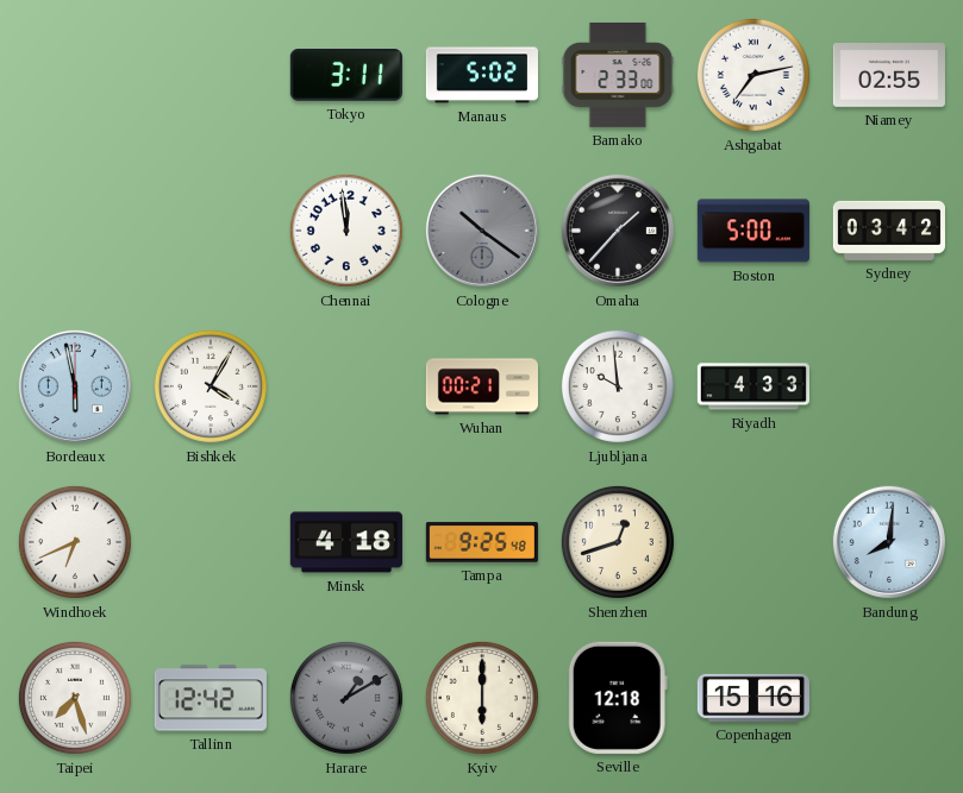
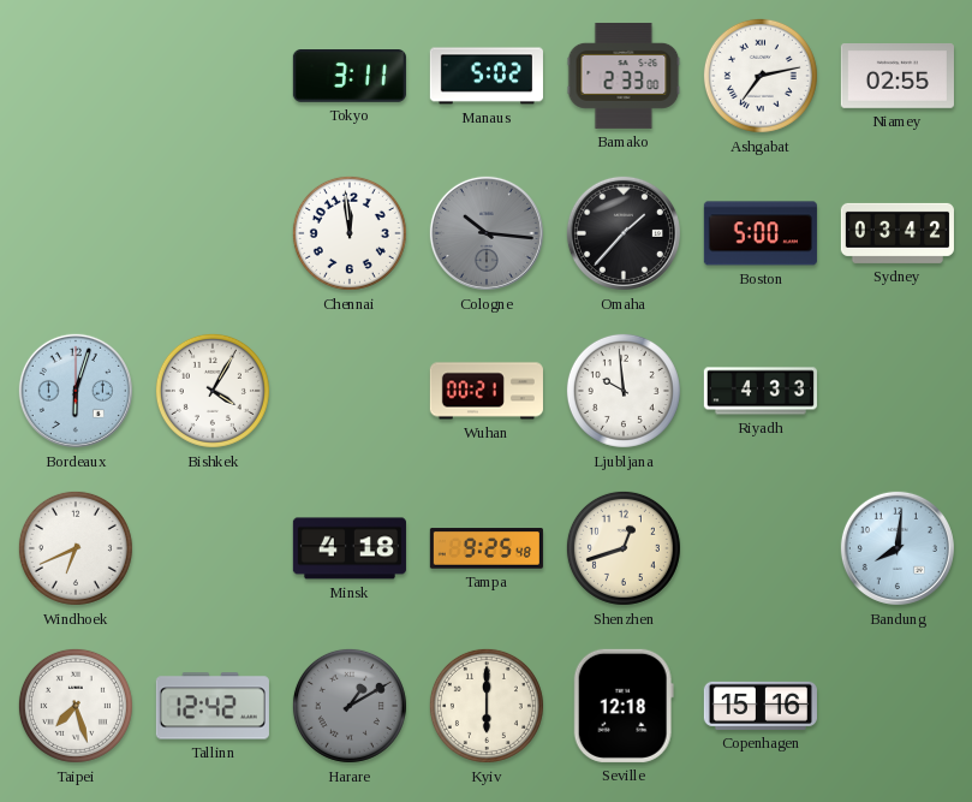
Cologne: 10:21 -> 10:16 (487, 233)
Bordeaux: 5:58 -> 6:03 (76, 391)
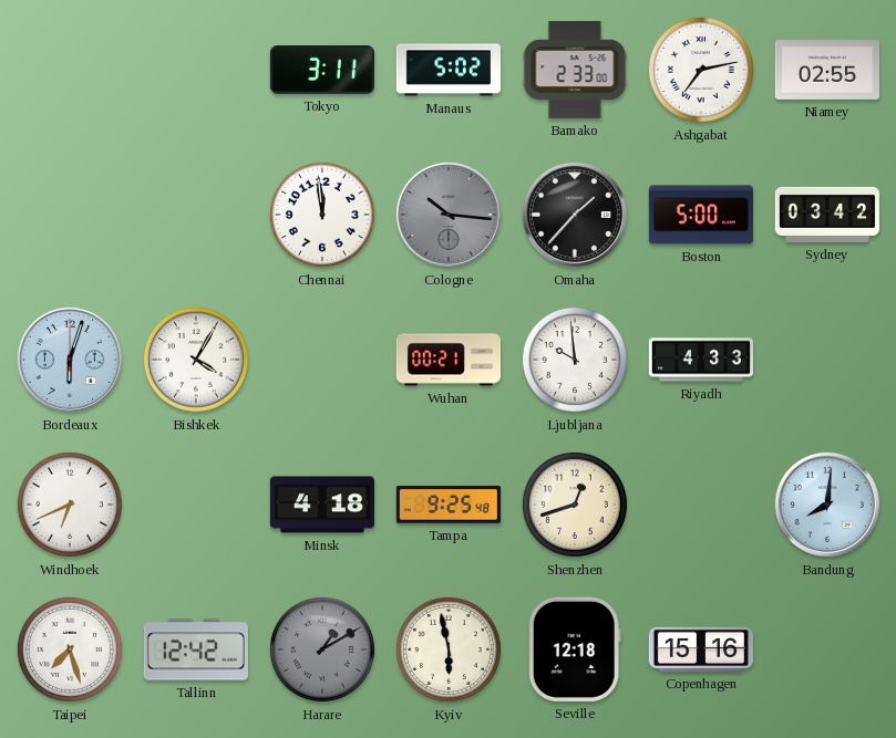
Kyiv: 6:00 -> 5:58 (449, 649)
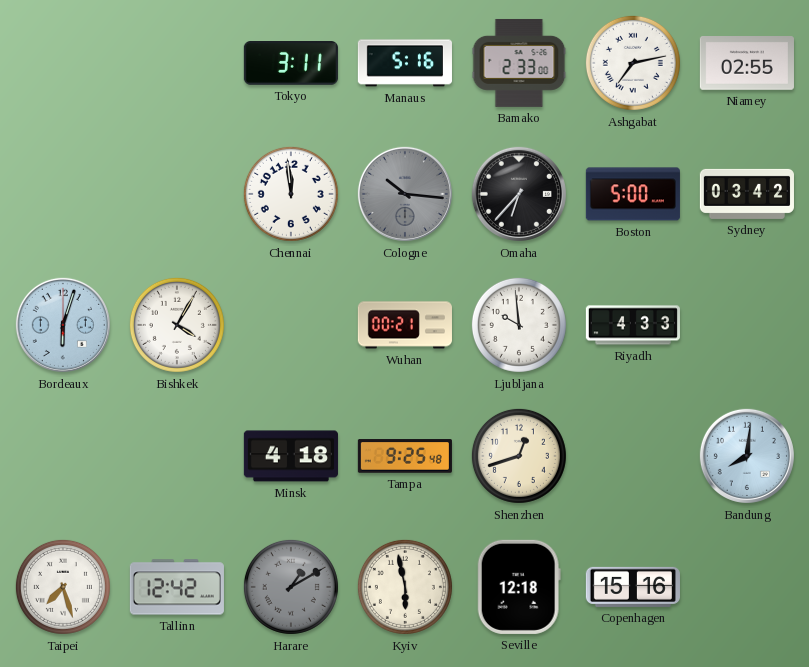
Manaus: 5:02 -> 5:16 (405, 63)
Omaha: 1:37 -> 6:37 (519, 194)
Windhoek: 6:41 -> none (70, 505)
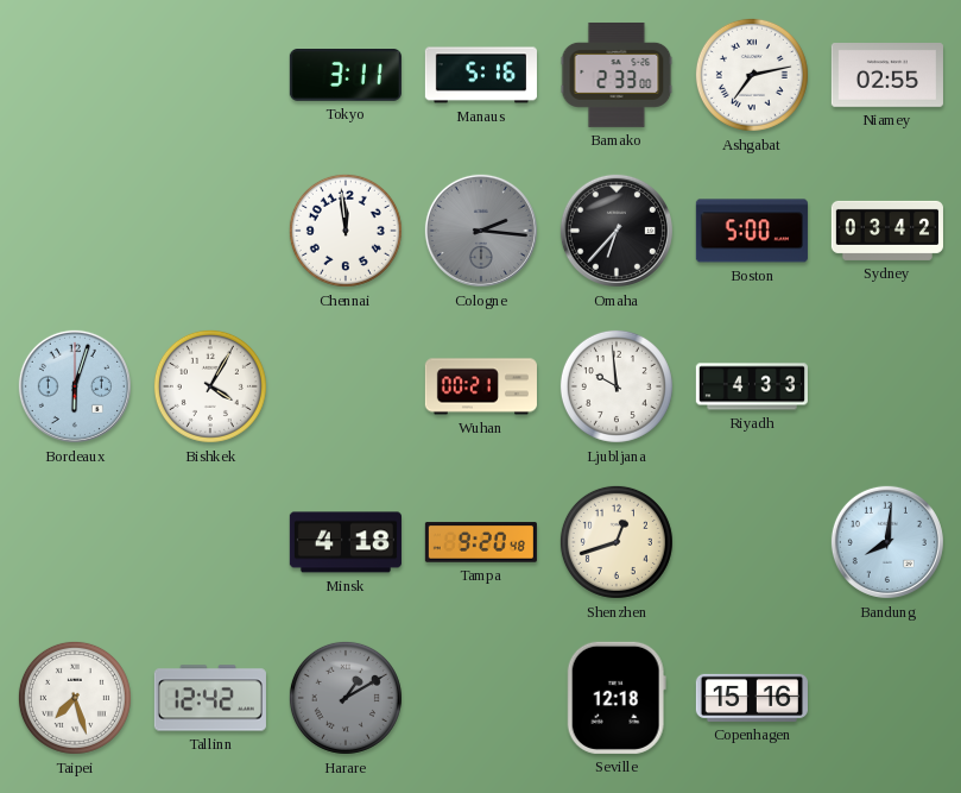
Cologne: 10:16 -> 2:16 (481, 231)
Tampa: 9:25 -> 9:20 (481, 542)
Kyiv: 5:58 -> none (405, 587)
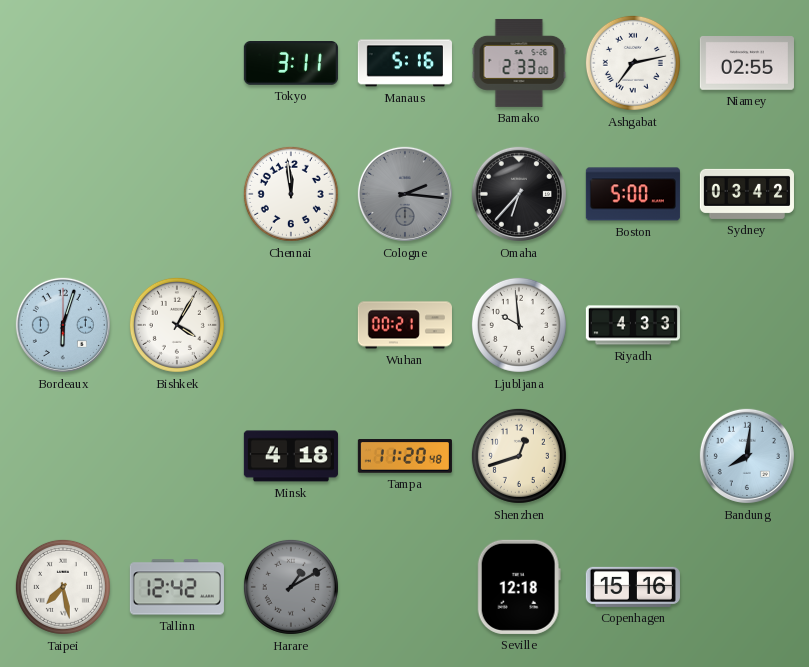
Tampa: 9:20 -> 11:20 (405, 456)
Taipei: 7:27 -> 7:28 (63, 587)
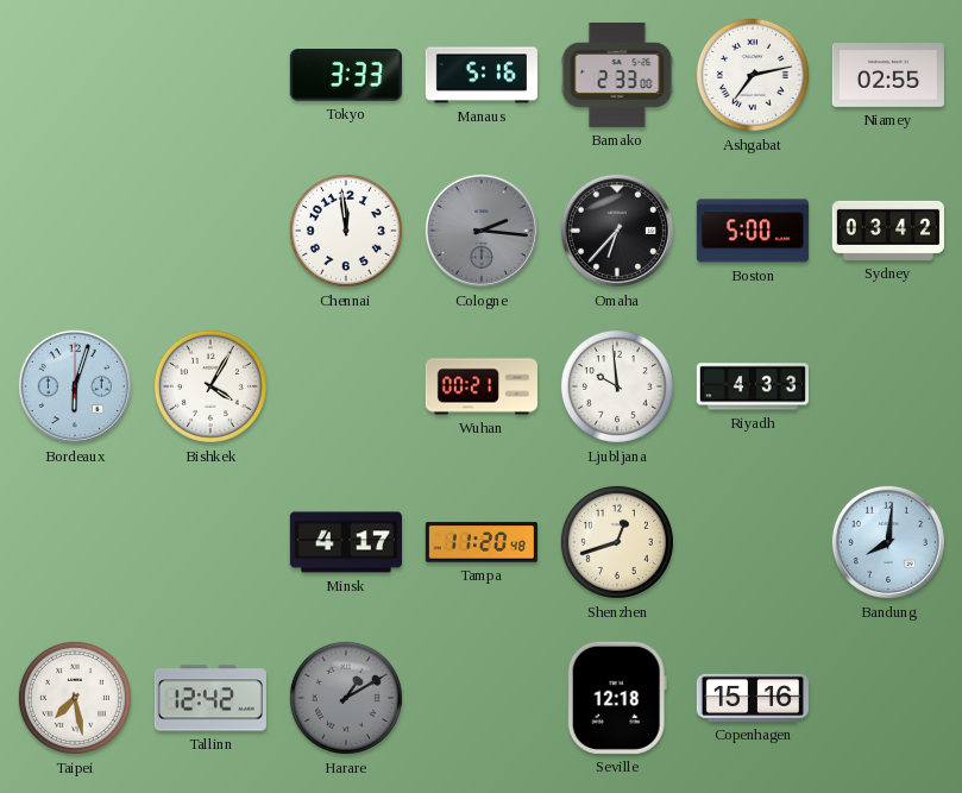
Tokyo: 3:11 -> 3:33 (346, 76)
Minsk: 4:18 -> 4:17 (346, 542)
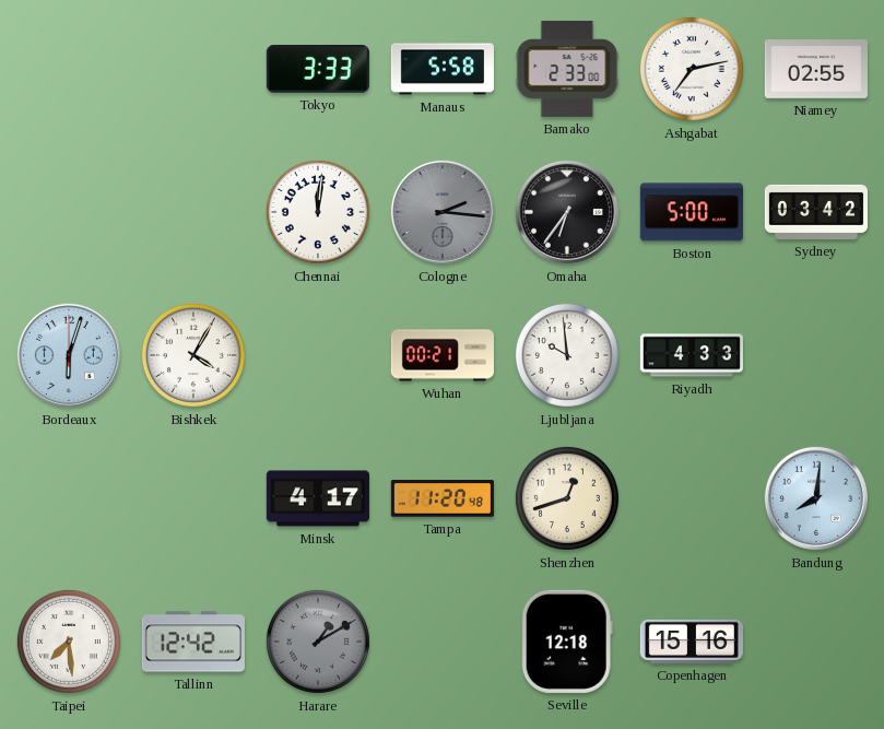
Manaus: 5:16 -> 5:58 (443, 69)
Chennai: 11:59 -> 12:01 (318, 212)
Omaha: 6:37 -> 6:36 (567, 212)
Taipei: 7:28 -> 7:29 (69, 642)
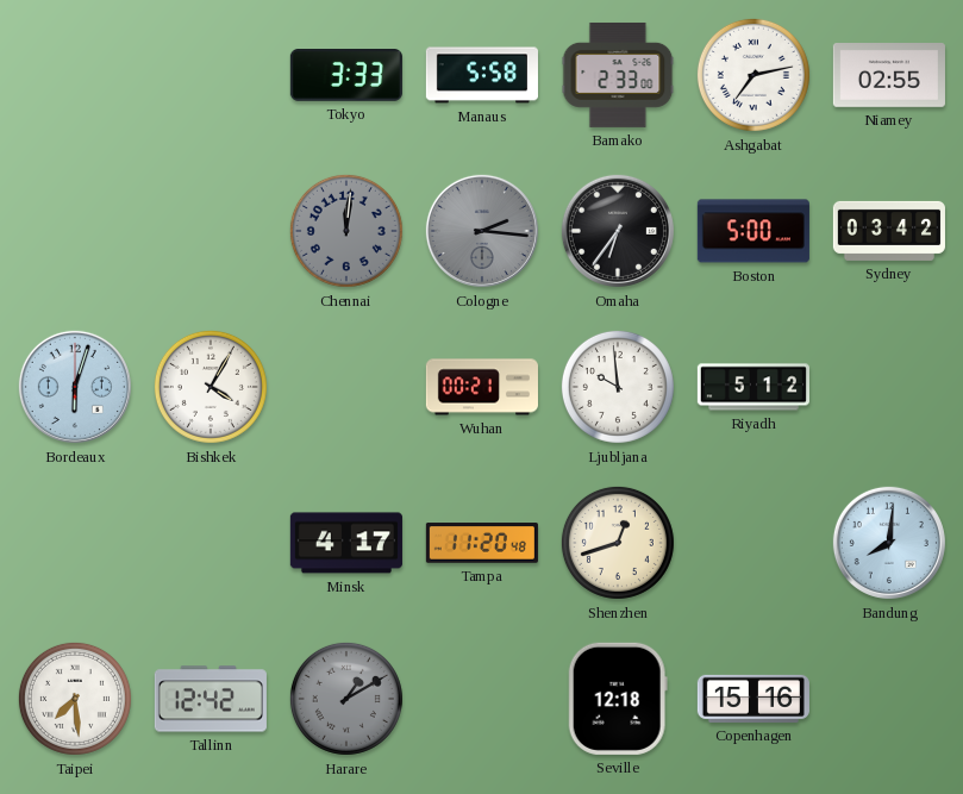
Chennai dial: white -> grey (346, 231)
Riyadh: 4:33 -> 5:12 (753, 387)
